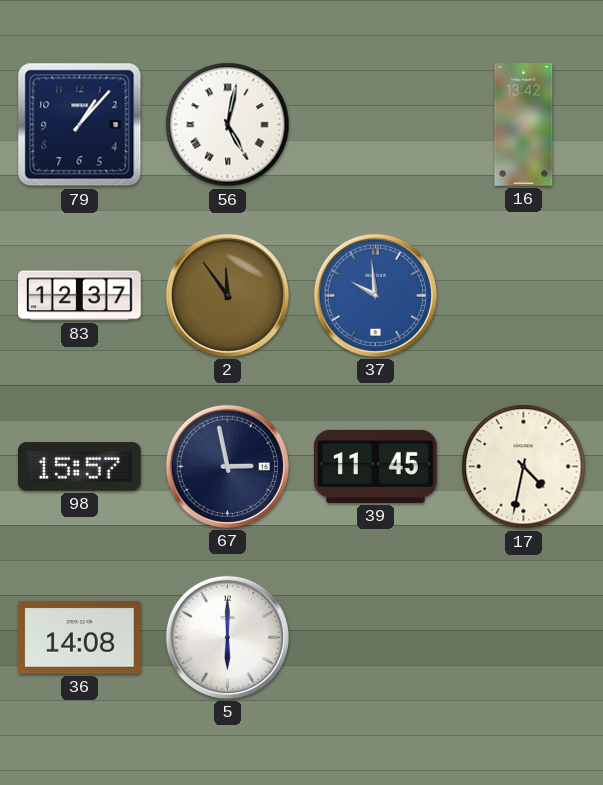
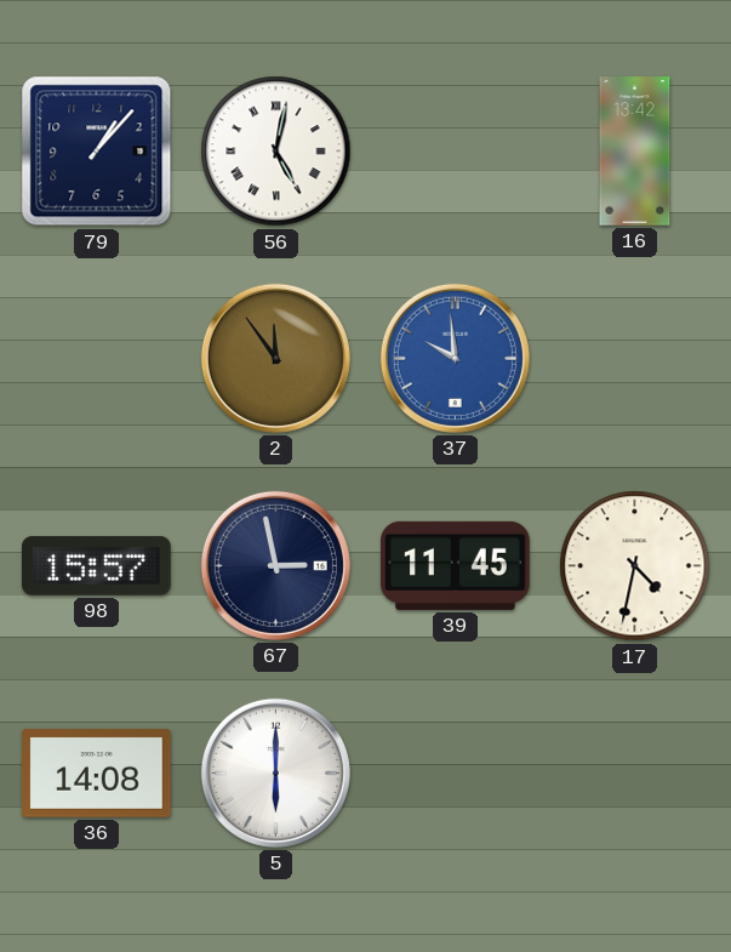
83: 12:37 -> none (80, 296)
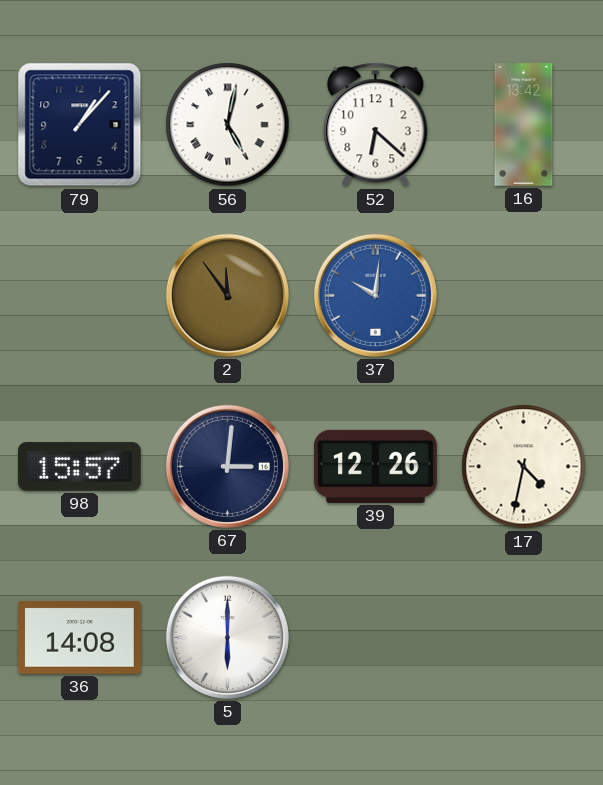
52: none -> 6:22 (376, 125)
37: 9:59 -> 10:01 (375, 295)
67: 2:58 -> 3:01 (227, 466)
39: 11:45 -> 12:26 (376, 466)
